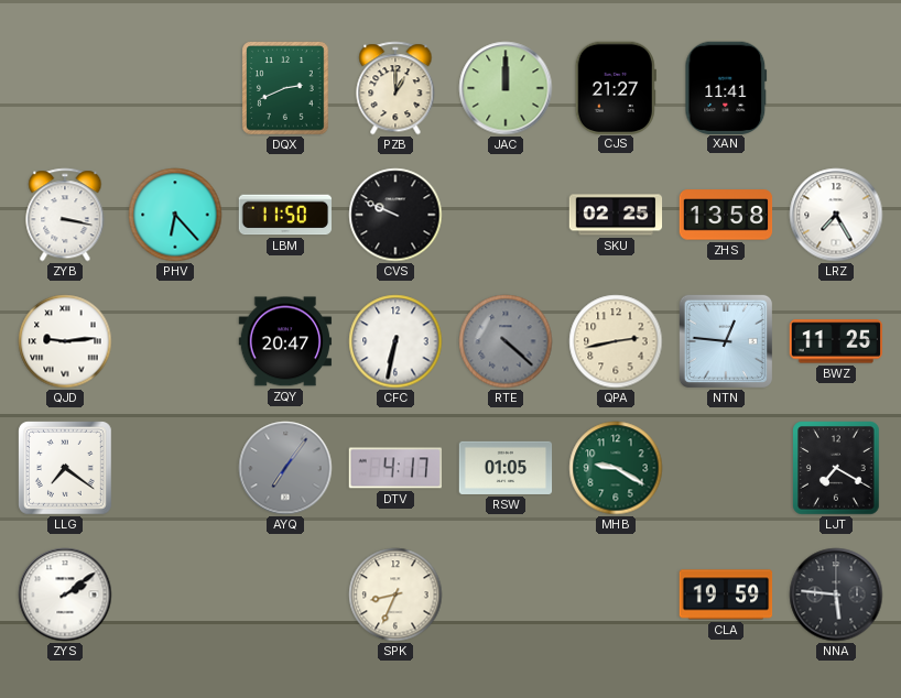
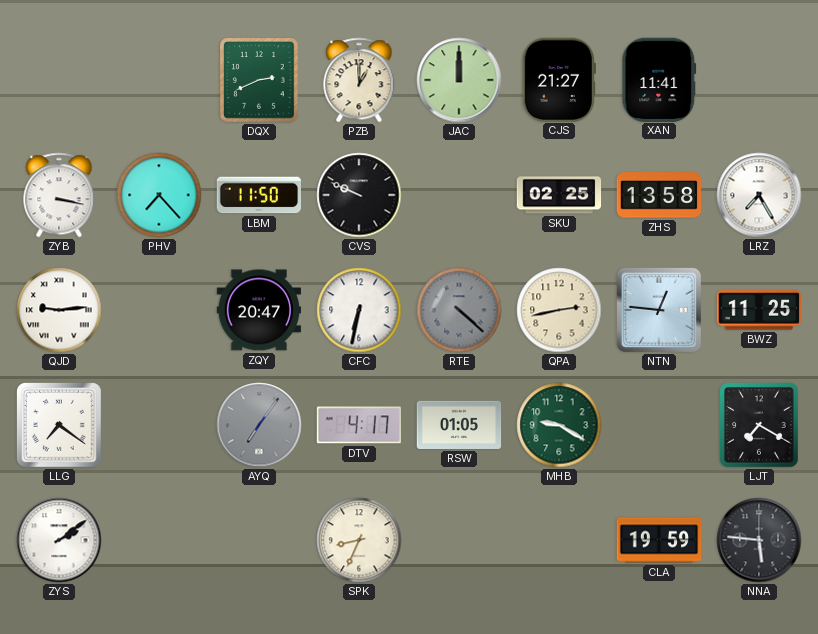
PHV: 6:23 -> 7:23 (159, 195)
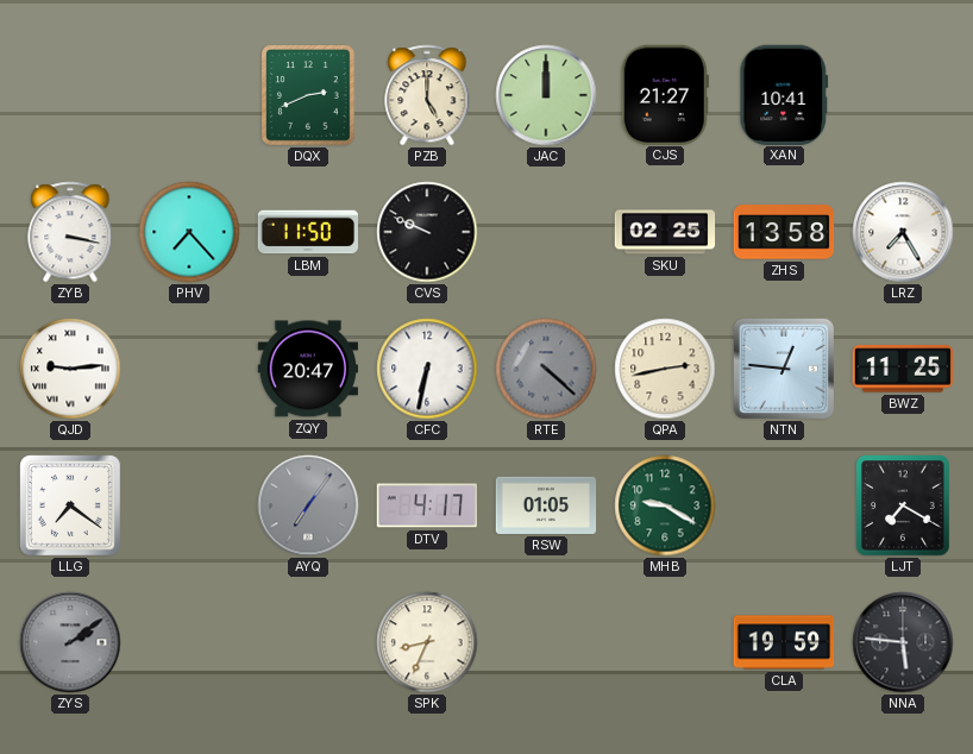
PZB: 1:00 -> 5:00 (427, 95)
XAN: 11:41 -> 10:41 (784, 94)
ZYS dial: white -> grey (70, 642)
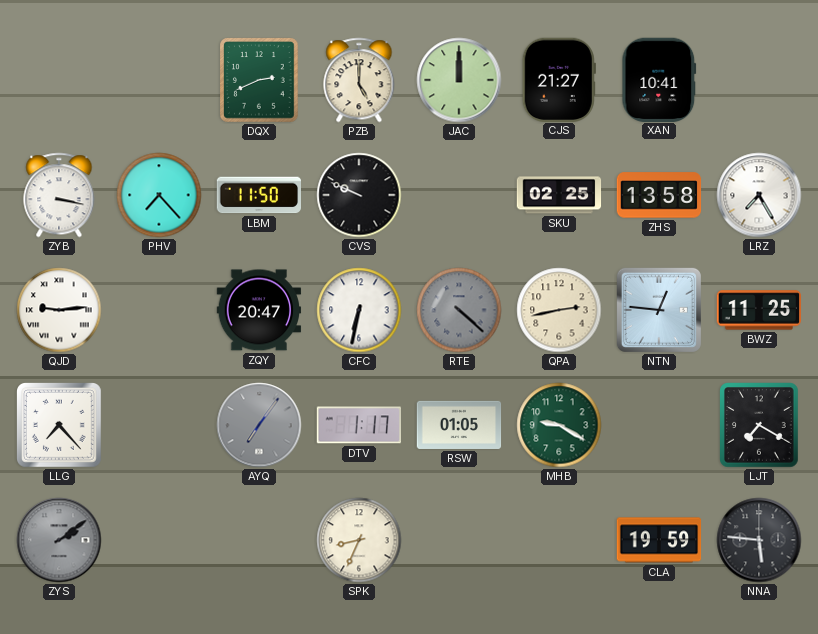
LLG: 7:21 -> 7:23 (60, 426)
DTV: 4:17 -> 1:17 (358, 425)
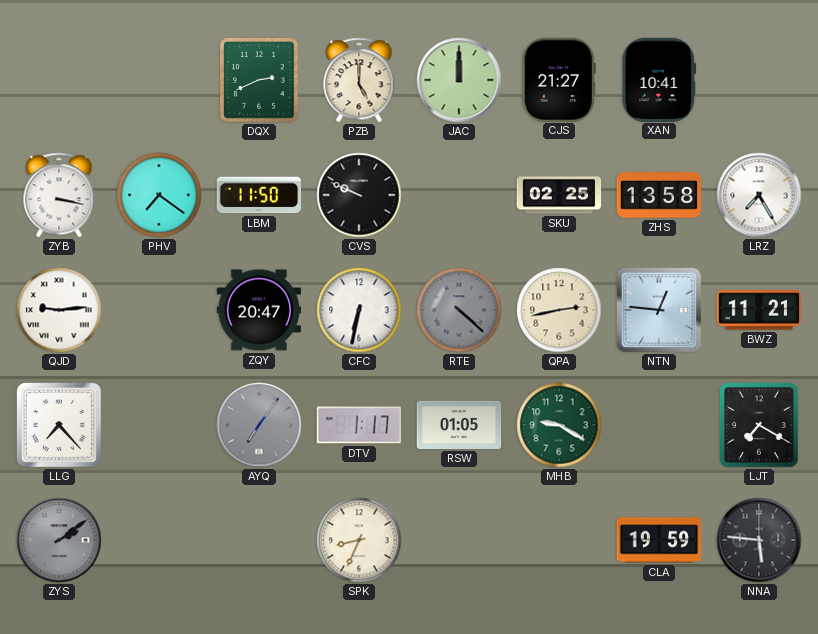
PHV: 7:23 -> 7:21 (159, 195)
BWZ: 11:25 -> 11:21 (759, 310)
